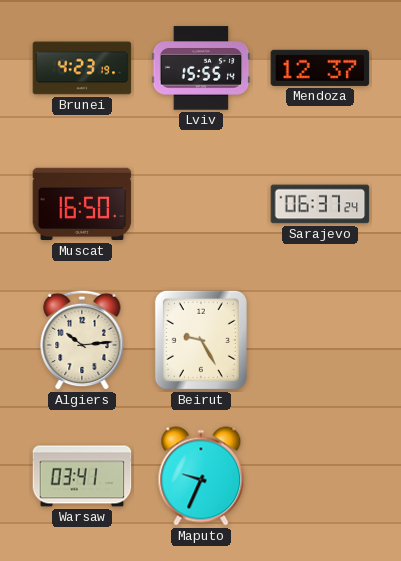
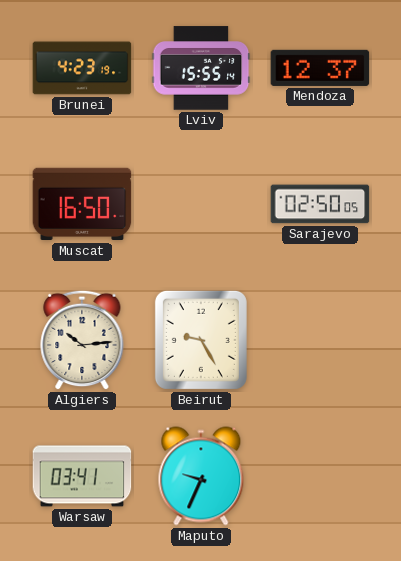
Sarajevo: 06:37 -> 02:50 (320, 204)
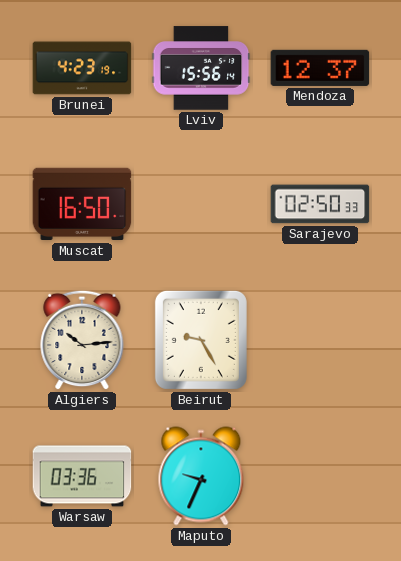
Lviv: 15:55 -> 15:56 (201, 68)
Sarajevo: 02:50:05 -> 02:50:33 (320, 204)
Warsaw: 03:41 -> 03:36 (82, 476)
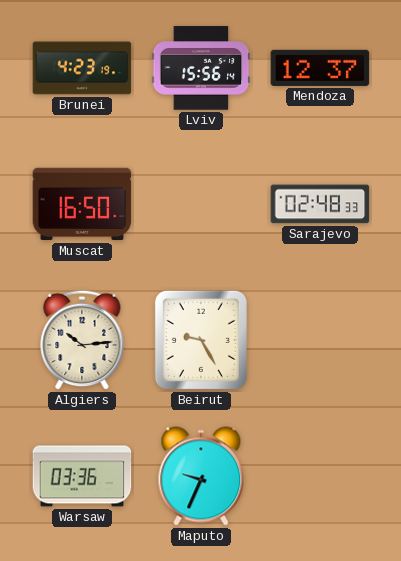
Sarajevo: 02:50 -> 02:48 (320, 204)
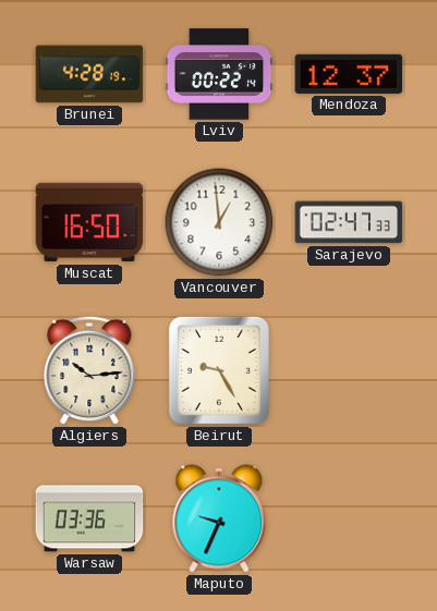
Brunei: 4:23 -> 4:28 (89, 74)
Lviv: 15:56 -> 00:22 (219, 74)
Vancouver: none -> 12:59 (219, 222)
Sarajevo: 02:48 -> 02:47 (349, 222)
